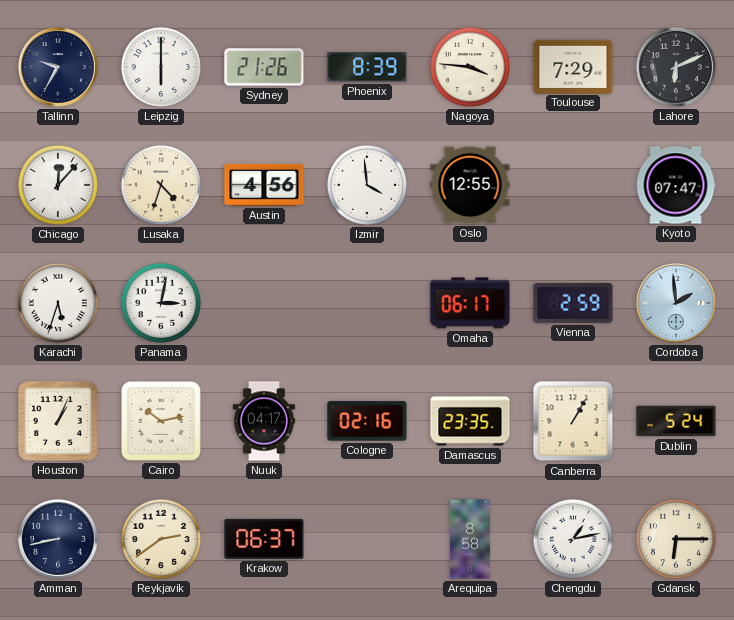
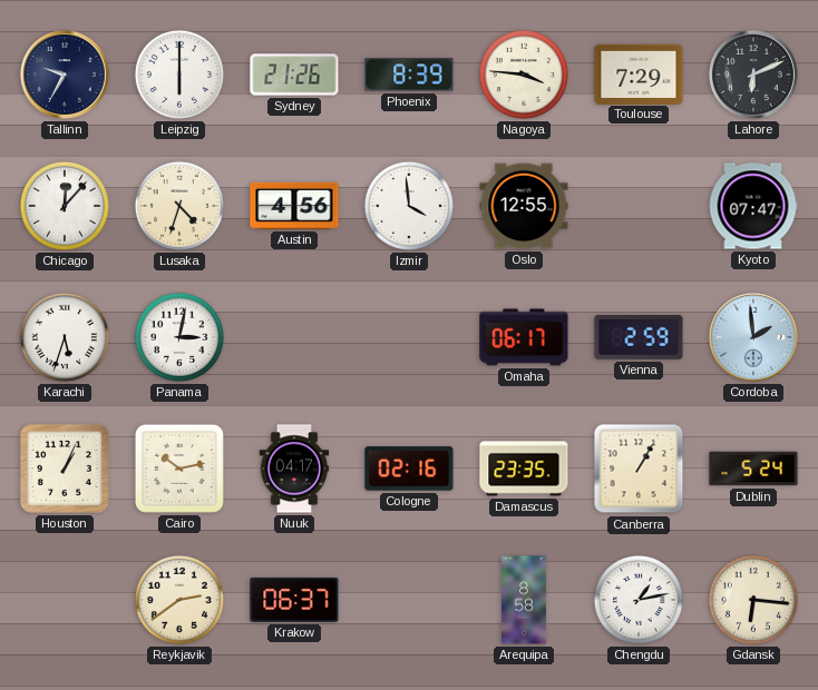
Amman: 8:43 -> none (58, 539)
Gdansk: 6:15 -> 6:16 (753, 600)
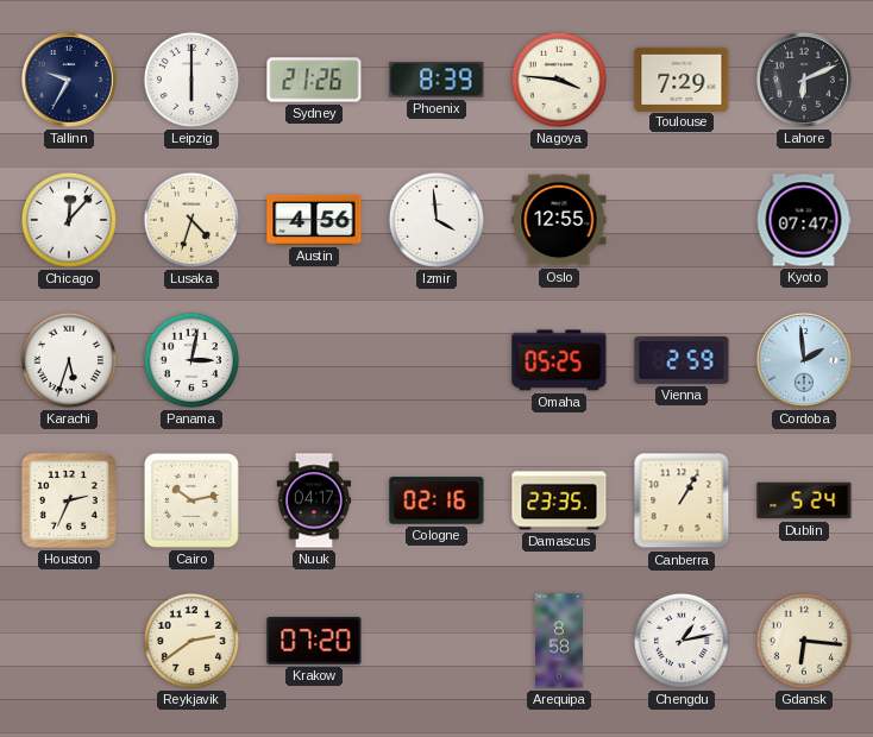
Omaha: 06:17 -> 05:25 (559, 360)
Houston: 1:04 -> 2:34 (69, 500)
Krakow: 06:37 -> 07:20 (314, 641)
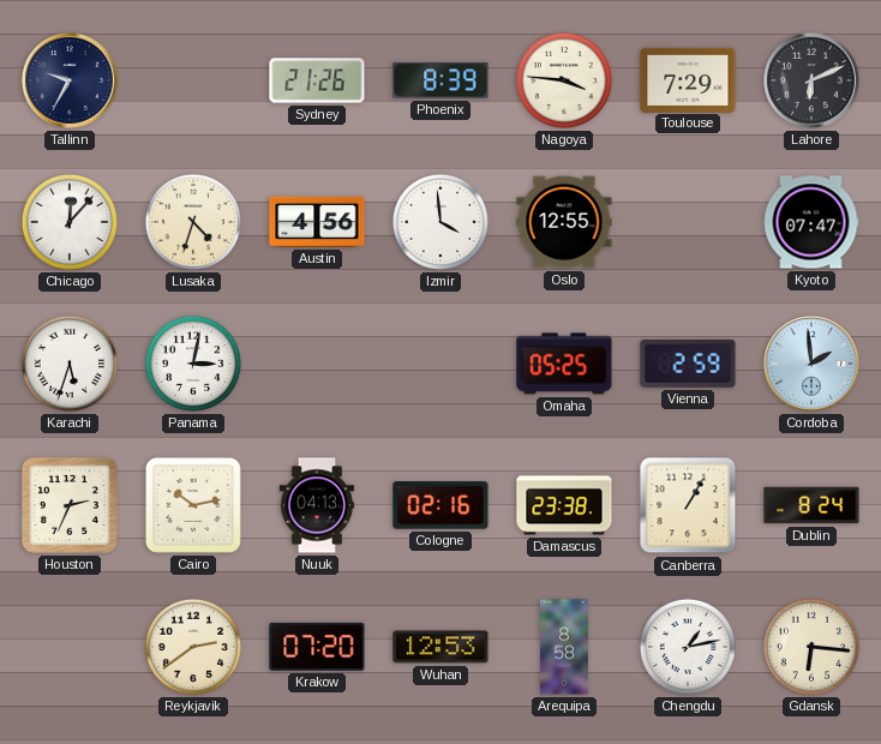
Leipzig: 6:00 -> none (191, 80)
Nuuk: 04:17 -> 04:13 (317, 505)
Damascus: 23:35 -> 23:38 (564, 505)
Dublin: 5:24 -> 8:24 (811, 505)
Wuhan: none -> 12:53 (440, 647)
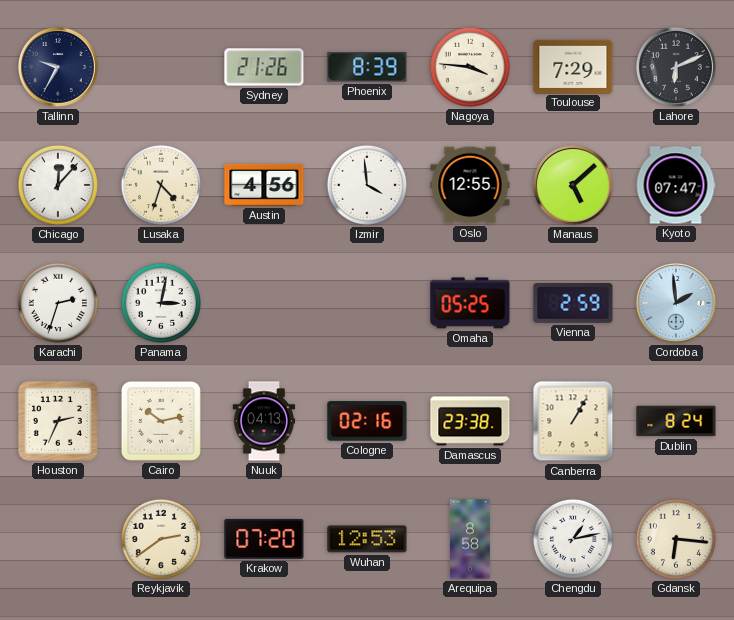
Manaus: none -> 5:08 (573, 185)
Karachi: 5:33 -> 2:33 (58, 303)
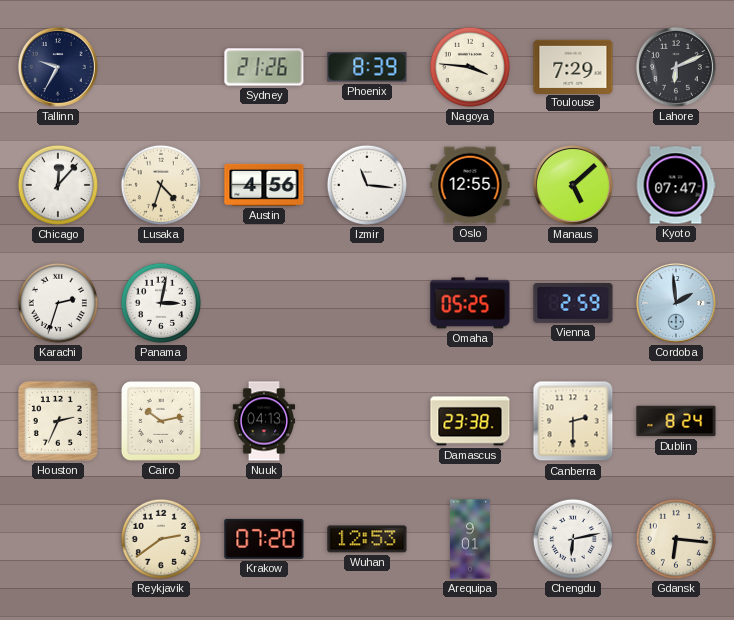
Izmir: 3:59 -> 11:16 (367, 185)
Cologne: 02:16 -> none (367, 421)
Canberra: 1:05 -> 2:30 (573, 421)
Arequipa: 8:58 -> 9:01 (470, 539)
Chengdu: 1:13 -> 6:13 (573, 539)
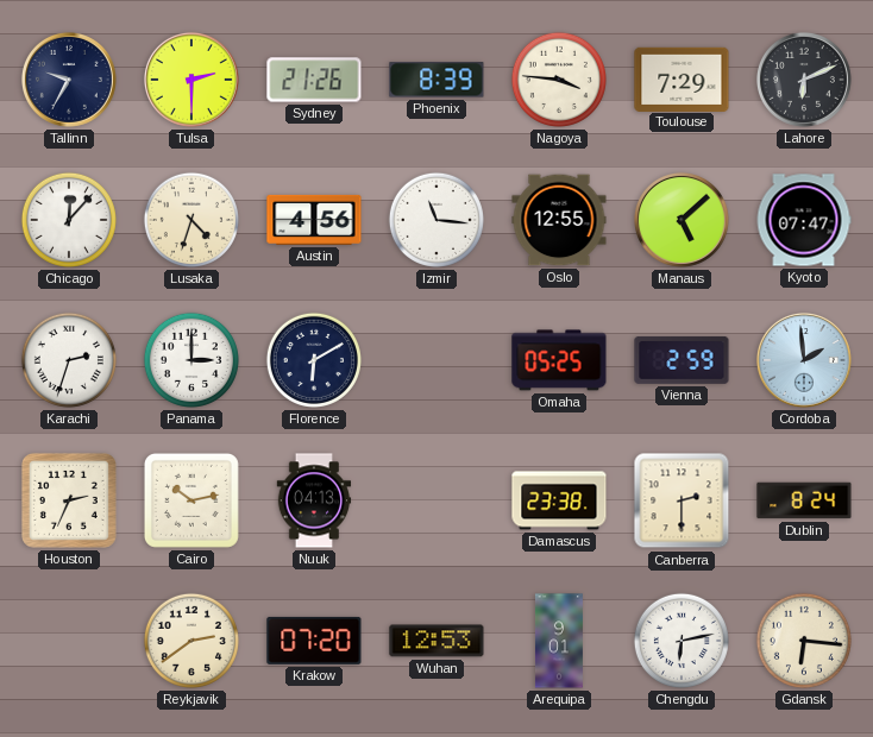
Tulsa: none -> 2:30 (191, 80)
Panama: 3:02 -> 3:00 (191, 360)
Florence: none -> 6:10 (314, 360)
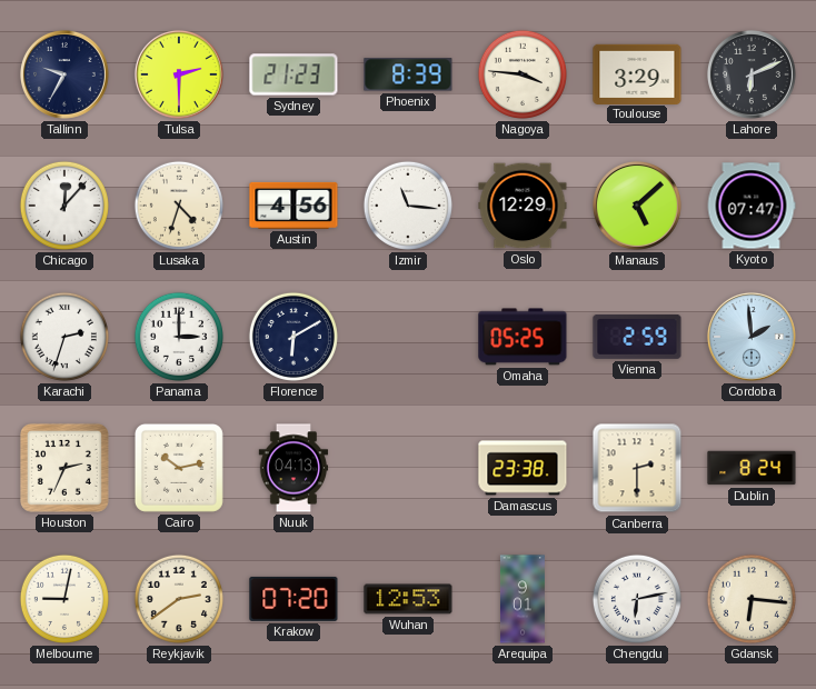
Sydney: 21:26 -> 21:23 (293, 74)
Toulouse: 7:29 -> 3:29 (637, 73)
Oslo: 12:55 -> 12:29 (523, 206)
Melbourne: none -> 9:02 (64, 599)
